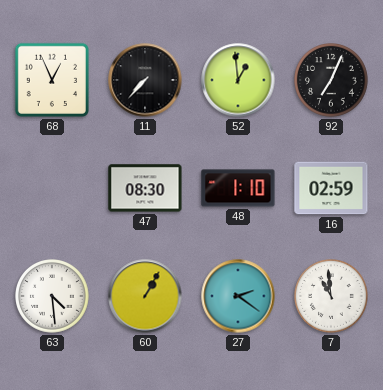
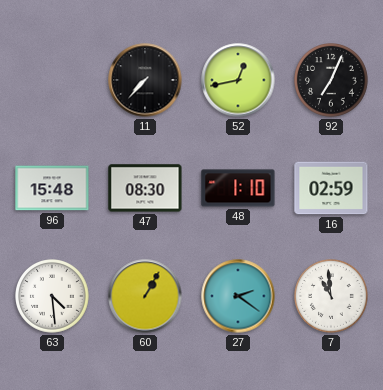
68: 12:56 -> none (52, 80)
52: 12:59 -> 12:43 (238, 80)
96: none -> 15:48 (52, 188)
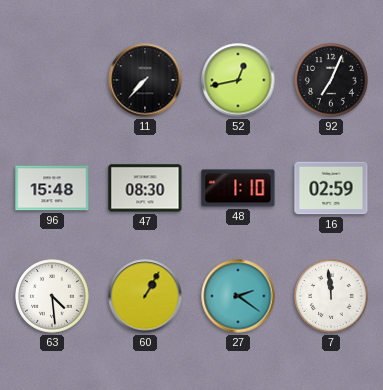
7: 10:59 -> 11:59 (332, 297)
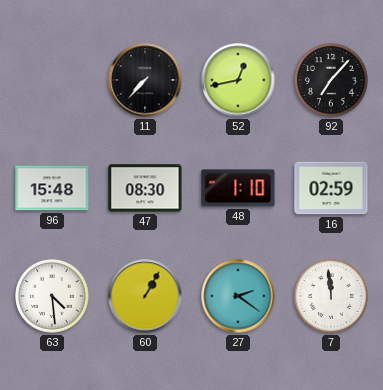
92: 7:04 -> 7:07 (332, 81)
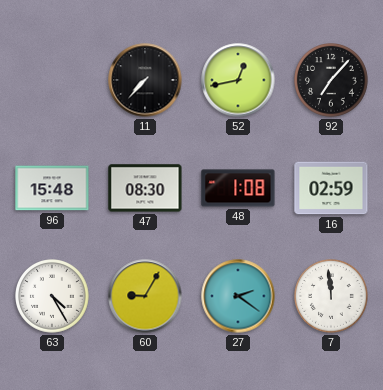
48: 1:10 -> 1:08 (238, 188)
63: 4:29 -> 4:25 (53, 297)
60: 1:05 -> 9:05 (145, 296)
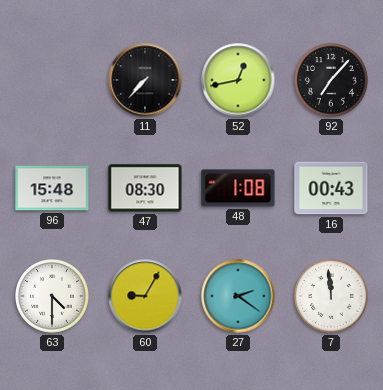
16: 02:59 -> 00:43 (331, 188)
63: 4:25 -> 4:30 (53, 297)
